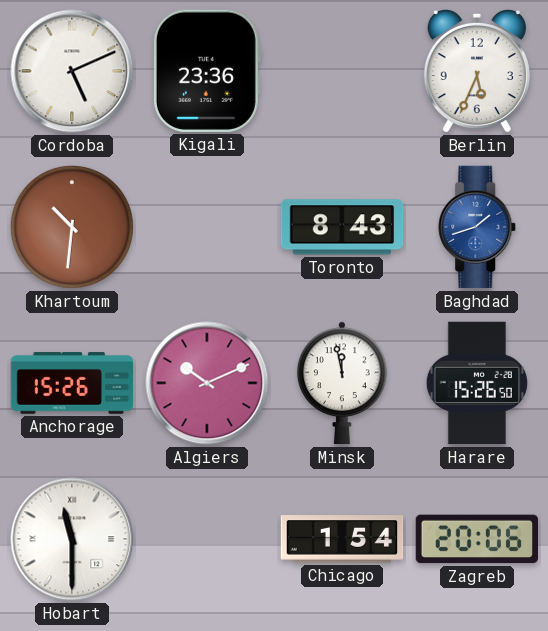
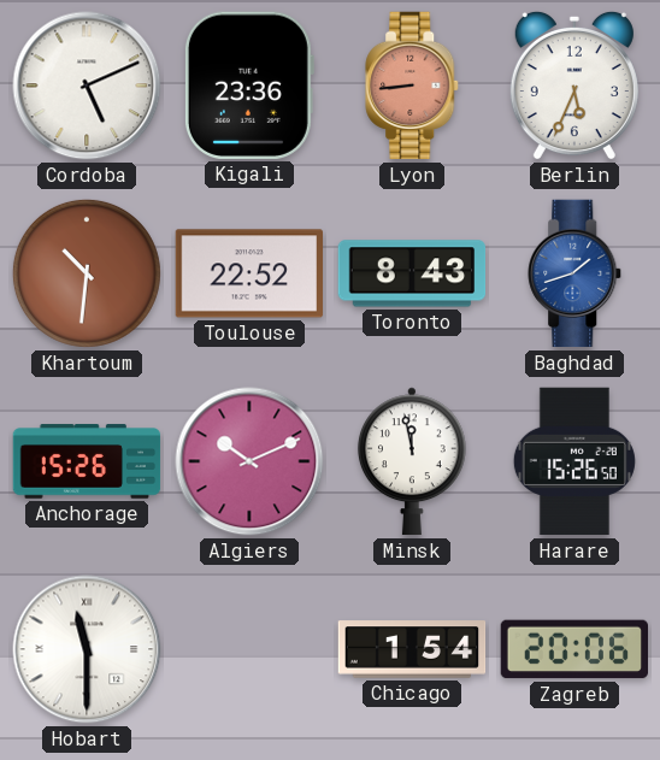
Lyon: none -> 8:44 (413, 86)
Toulouse: none -> 22:52 (249, 273)
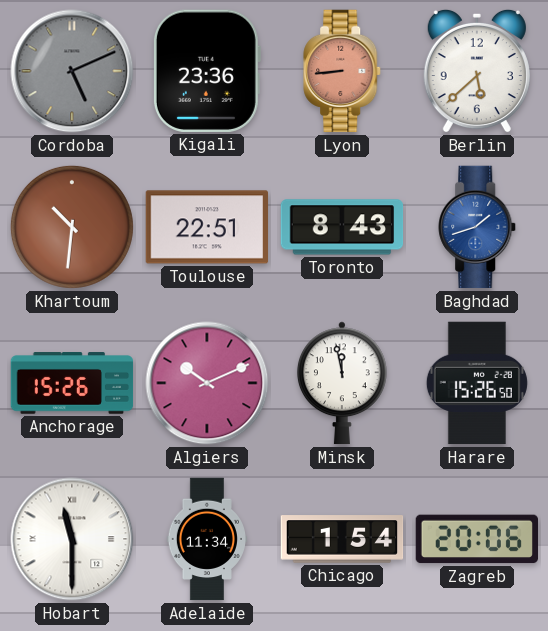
Cordoba dial: white -> grey (72, 71)
Berlin: 5:34 -> 5:38 (477, 71)
Toulouse: 22:52 -> 22:51 (207, 227)
Adelaide: none -> 11:34 (206, 539)
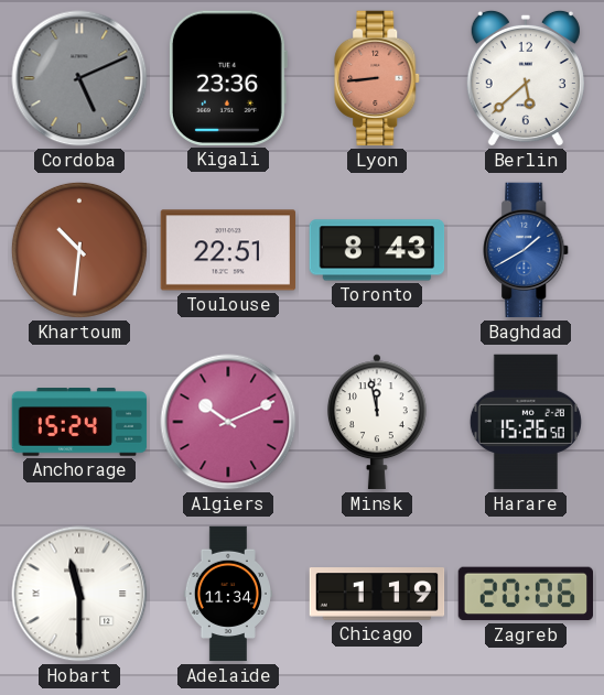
Baghdad: 1:42 -> 1:40 (527, 250)
Anchorage: 15:26 -> 15:24 (79, 422)
Chicago: 1:54 -> 1:19 (377, 594)
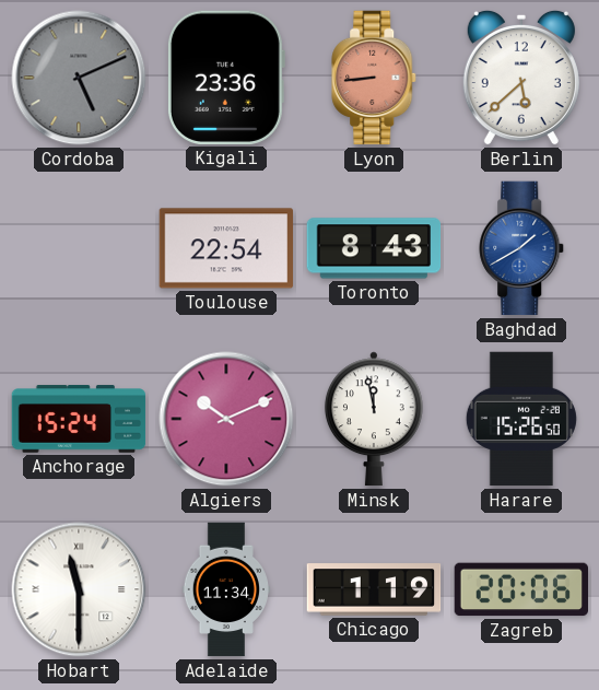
Khartoum: 10:31 -> none (79, 250)
Toulouse: 22:51 -> 22:54 (226, 248)
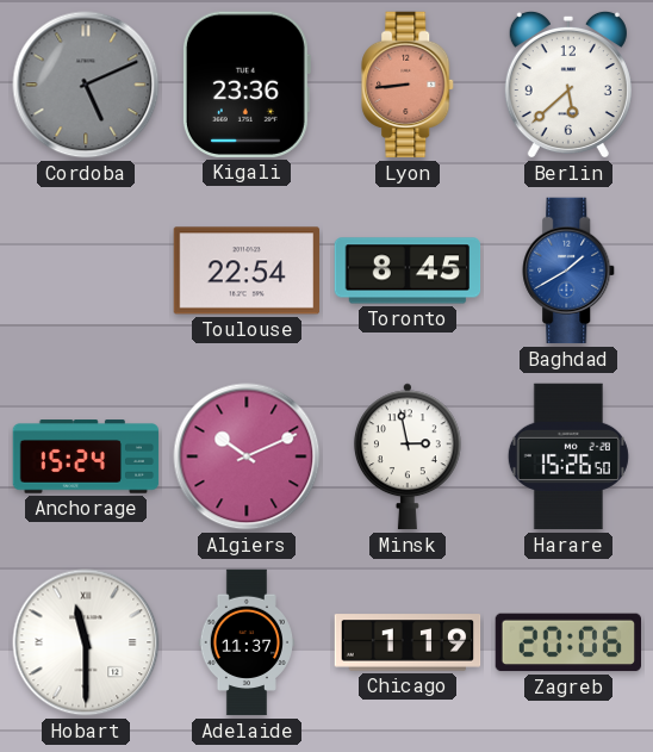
Toronto: 8:43 -> 8:45 (408, 271)
Minsk: 11:58 -> 2:58 (408, 456)
Adelaide: 11:34 -> 11:37 (245, 642)
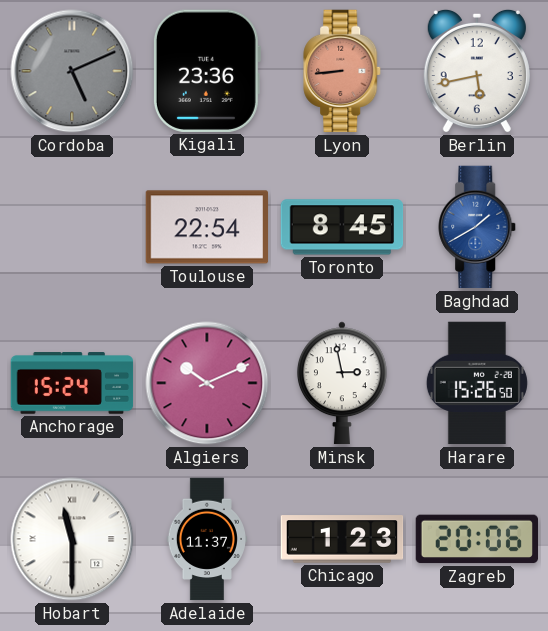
Berlin: 5:38 -> 5:43 (477, 71)
Chicago: 1:19 -> 1:23 (342, 539)
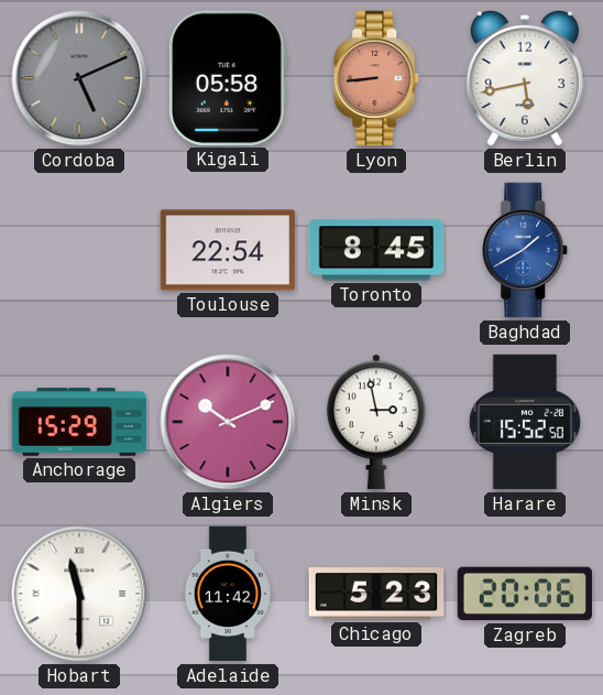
Kigali: 23:36 -> 05:58 (227, 78)
Anchorage: 15:24 -> 15:29 (79, 422)
Harare: 15:26 -> 15:52 (525, 422)
Adelaide: 11:37 -> 11:42 (227, 594)
Chicago: 1:23 -> 5:23 (376, 594)
